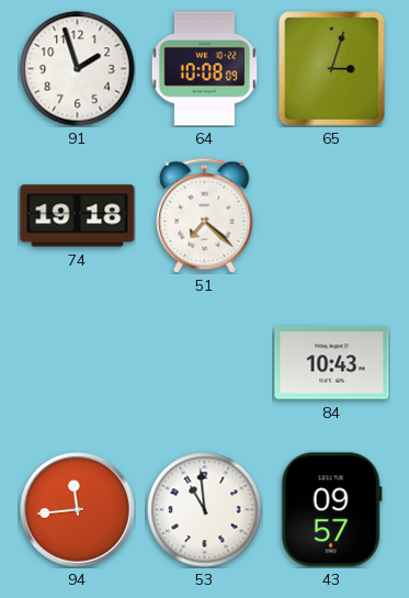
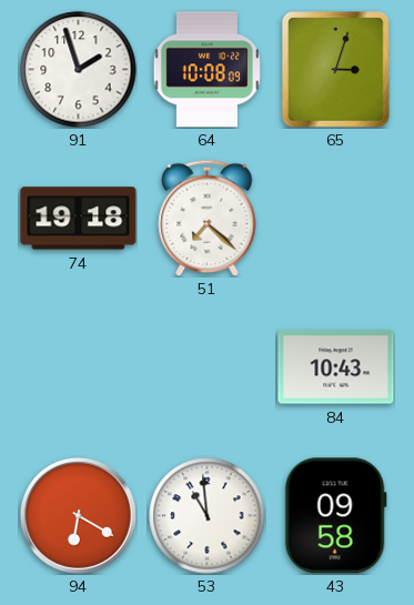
94: 11:44 -> 6:20 (78, 515)
43: 09:57 -> 09:58 (335, 516)
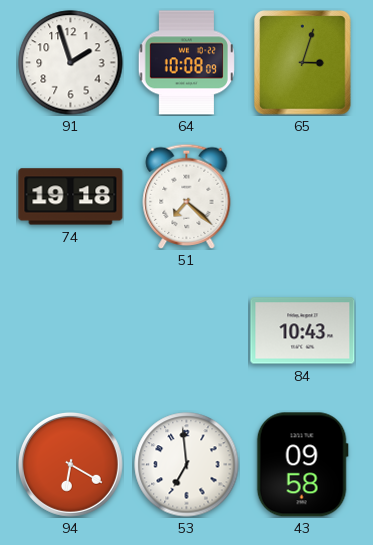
53: 10:59 -> 6:59 (187, 465)
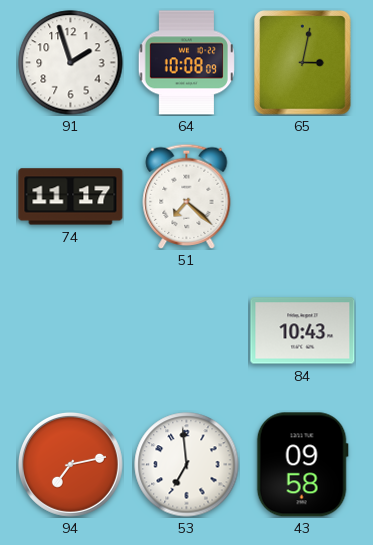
65: 3:03 -> 3:02 (303, 63)
74: 19:18 -> 11:17 (71, 197)
94: 6:20 -> 7:13 (70, 464)
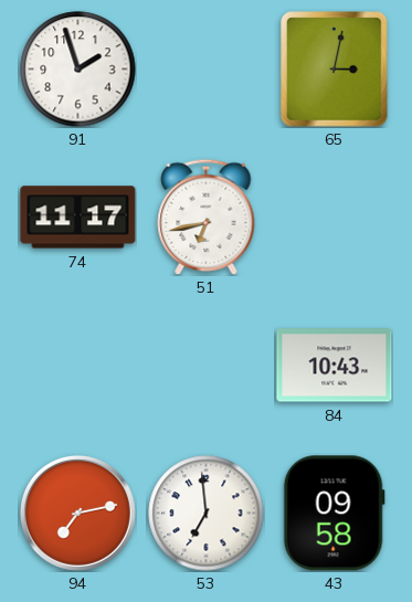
64: 10:08 -> none (186, 63)
51: 7:22 -> 6:43 (207, 216)
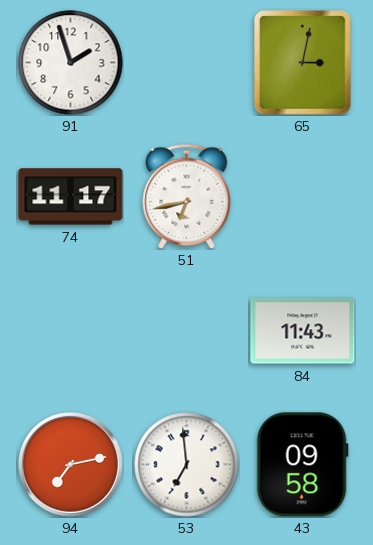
84: 10:43 -> 11:43 (303, 331)
